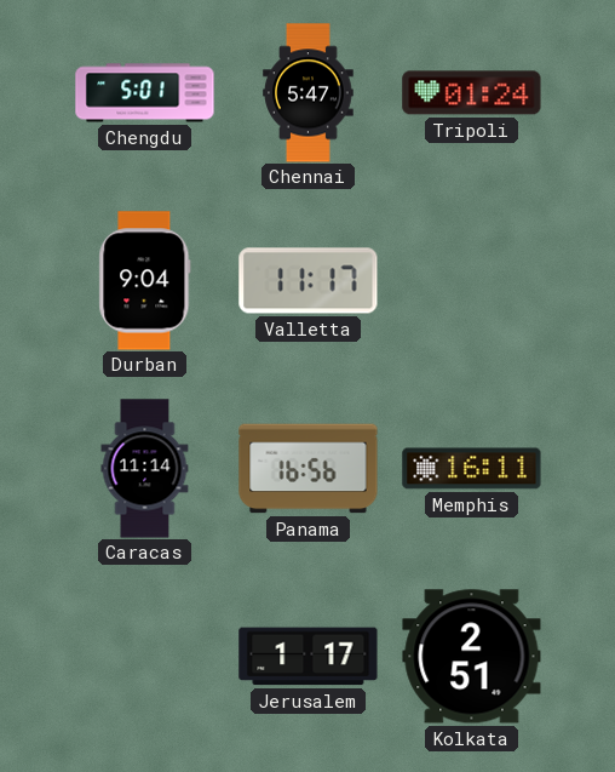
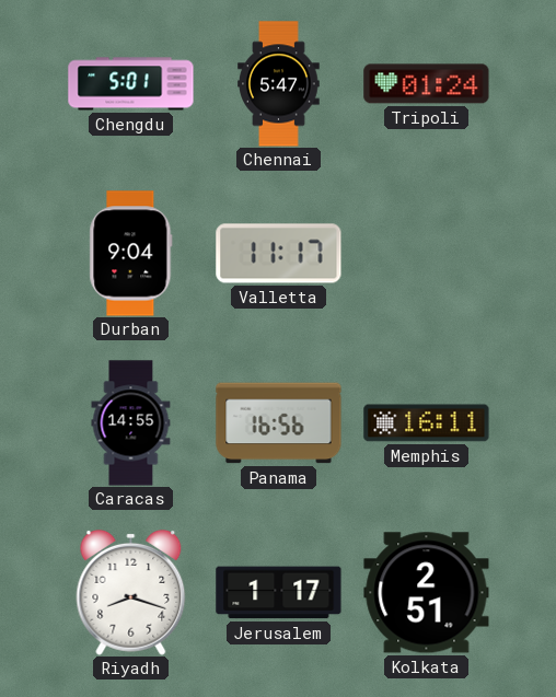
Caracas: 11:14 -> 14:55 (131, 423)
Riyadh: none -> 8:18 (131, 592)
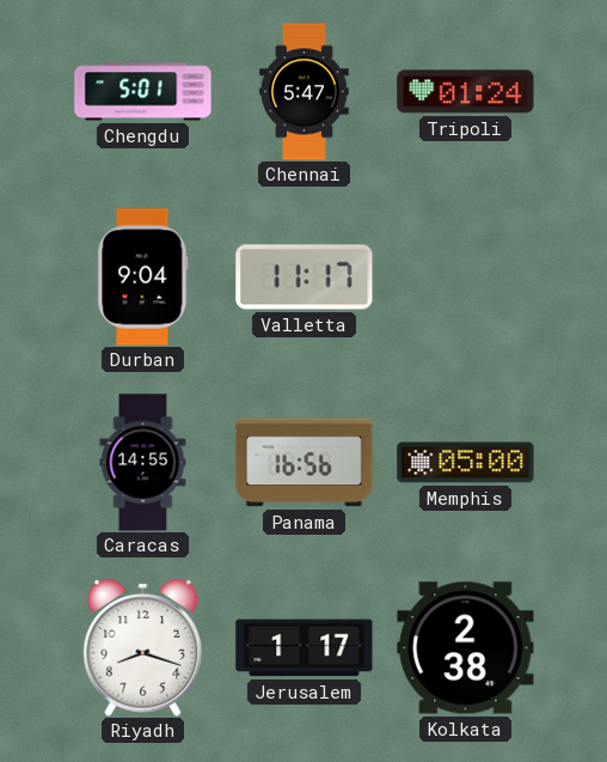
Memphis: 16:11 -> 05:00 (466, 463)
Kolkata: 2:51 -> 2:38 (466, 648)
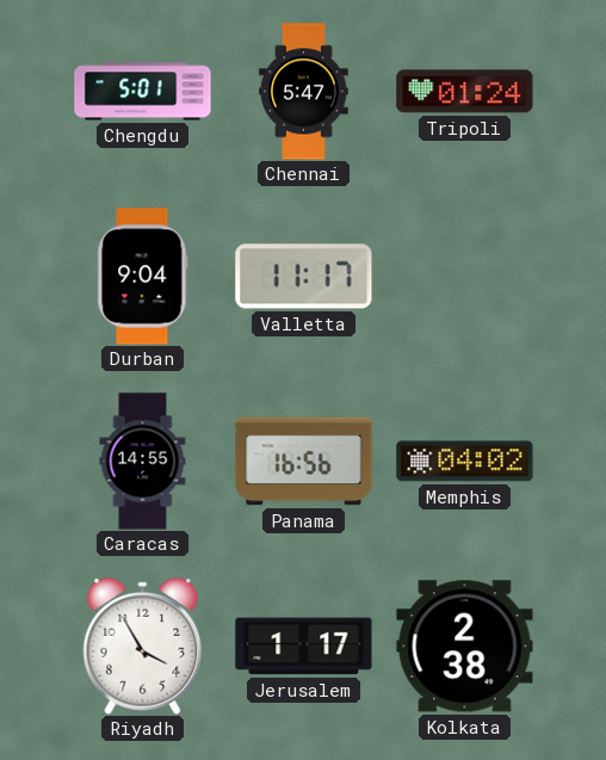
Memphis: 05:00 -> 04:02 (465, 462)
Riyadh: 8:18 -> 3:55 (143, 645)
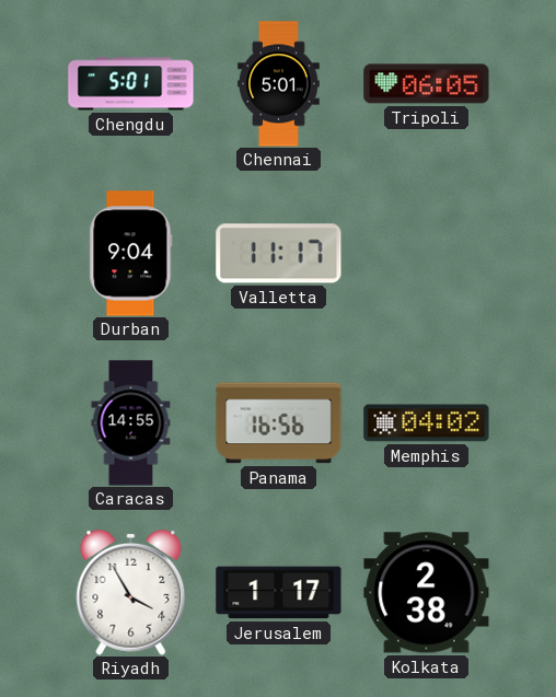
Chennai: 5:47 -> 5:01 (279, 84)
Tripoli: 01:24 -> 06:05 (427, 84)
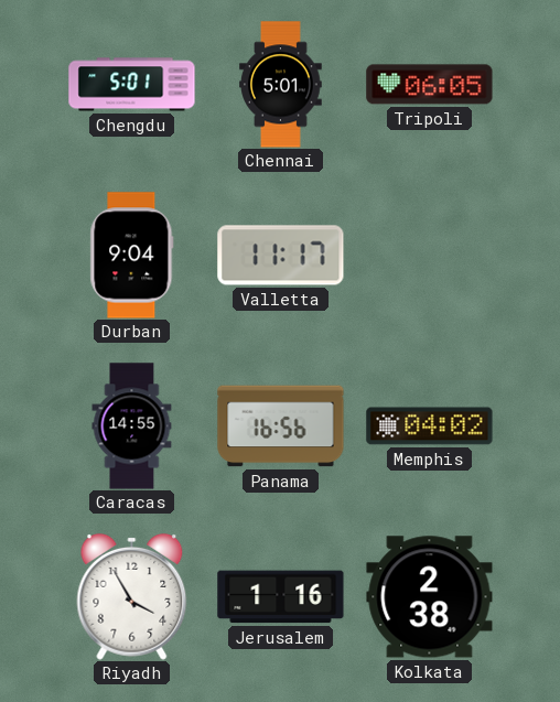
Jerusalem: 1:17 -> 1:16 (281, 597)
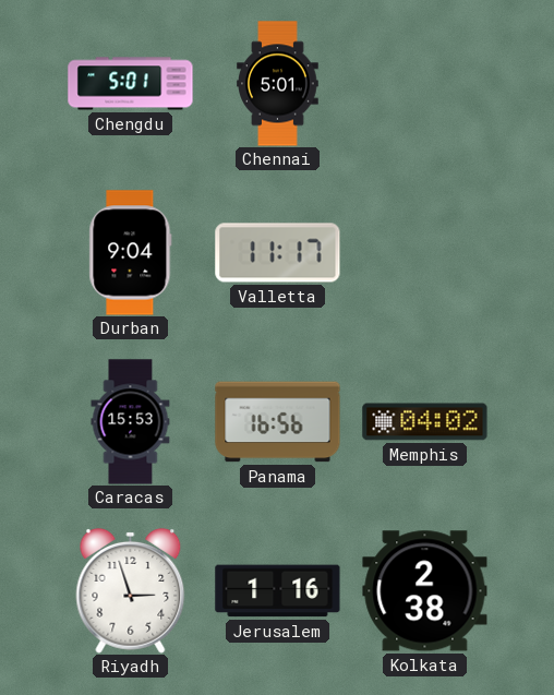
Tripoli: 06:05 -> none (430, 85)
Caracas: 14:55 -> 15:53 (131, 422)
Riyadh: 3:55 -> 2:57 (131, 590)
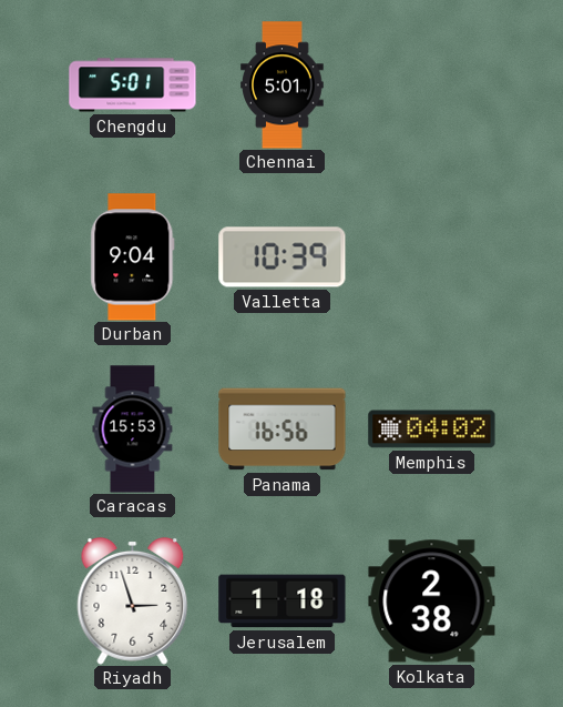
Valletta: 11:17 -> 10:39 (283, 257)
Jerusalem: 1:16 -> 1:18 (283, 602)
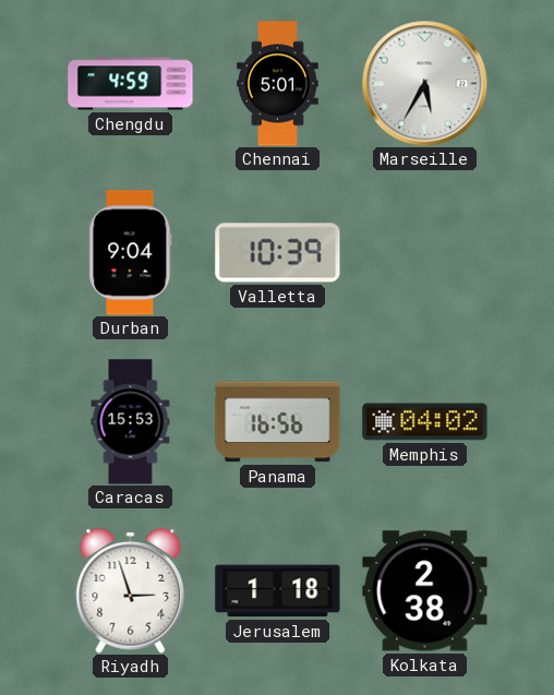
Chengdu: 5:01 -> 4:59 (131, 84)
Marseille: none -> 5:35 (424, 83)
